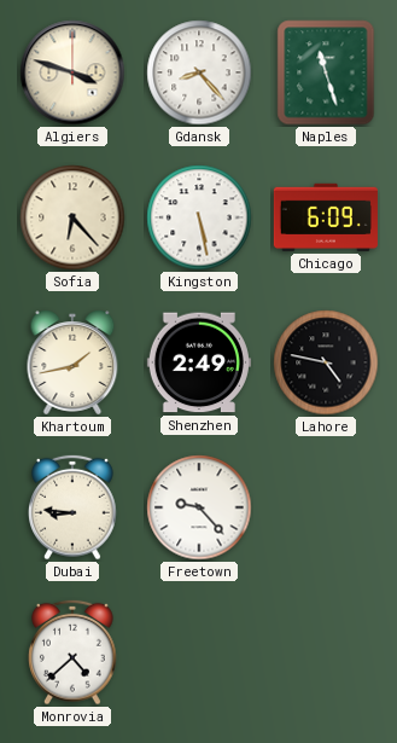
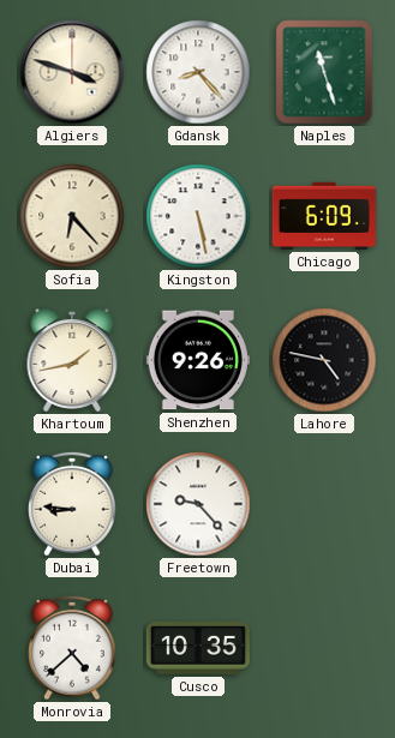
Shenzhen: 2:49 -> 9:26 (198, 360)
Cusco: none -> 10:35 (198, 649)
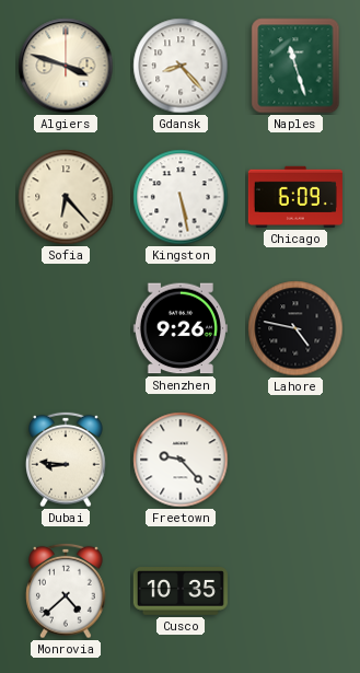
Khartoum: 1:43 -> none (72, 360)
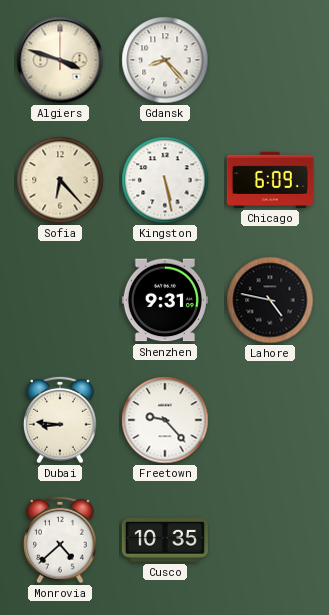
Naples: 11:27 -> none (295, 66)
Shenzhen: 9:26 -> 9:31 (165, 300)
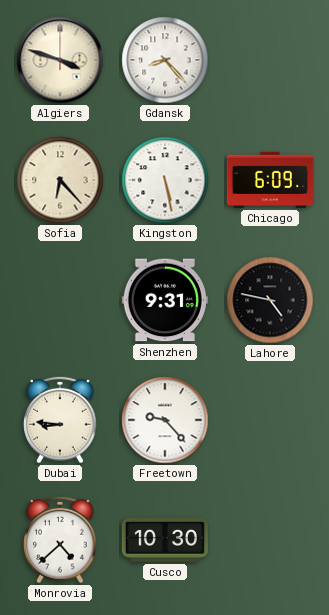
Cusco: 10:35 -> 10:30 (165, 541)
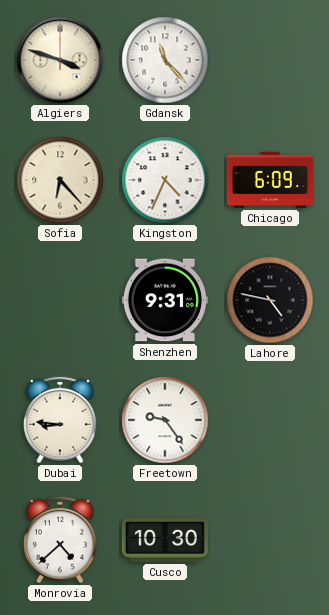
Gdansk: 8:23 -> 11:23 (165, 60)
Kingston: 5:28 -> 4:34 (165, 180)
Freetown: 9:23 -> 9:24 (165, 420)
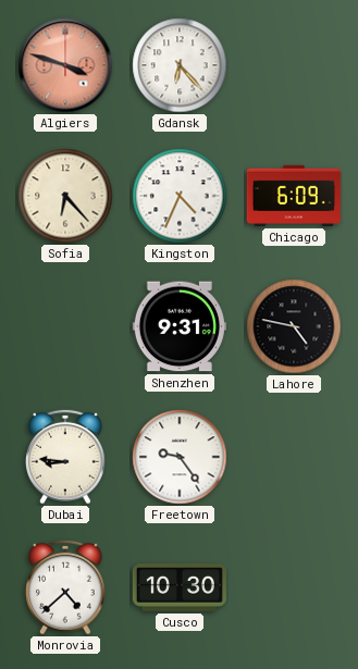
Algiers dial: cream -> salmon (65, 65)
Gdansk: 11:23 -> 6:23 (180, 65)
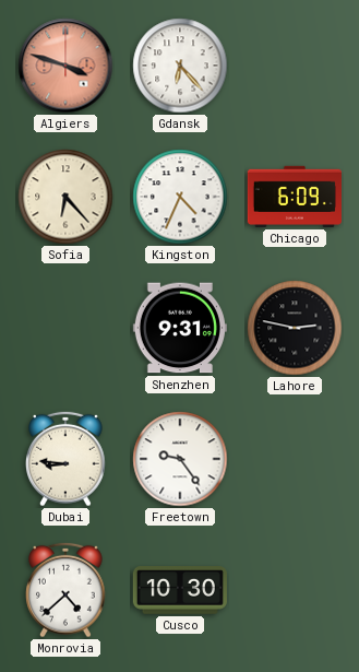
Lahore: 4:47 -> 2:47 (295, 328)
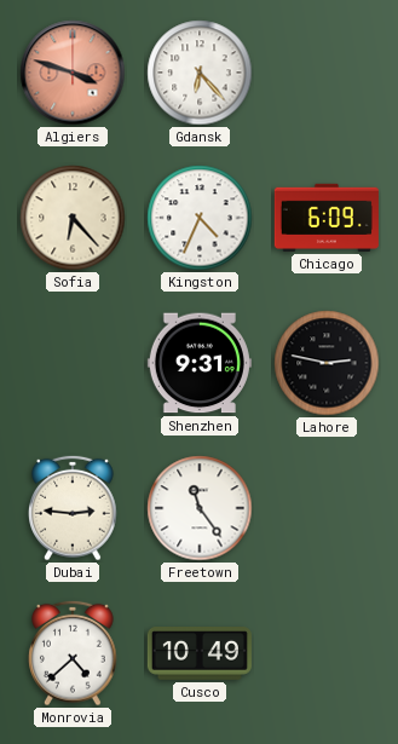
Dubai: 8:46 -> 2:46 (74, 508)
Freetown: 9:24 -> 11:24 (200, 508)
Cusco: 10:30 -> 10:49 (200, 654)
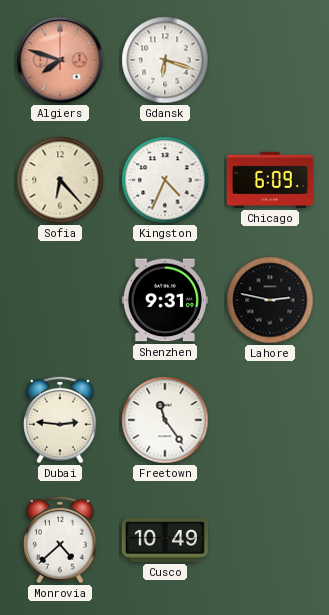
Algiers: 3:48 -> 7:48 (60, 60)
Gdansk: 6:23 -> 6:18 (165, 60)
